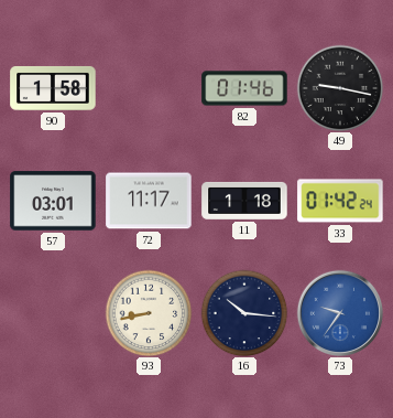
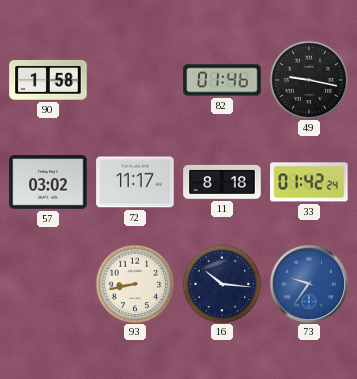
57: 03:01 -> 03:02 (48, 182)
11: 1:18 -> 8:18 (222, 182)
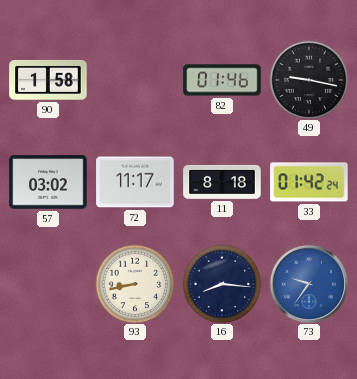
16: 10:16 -> 8:16 (222, 284)
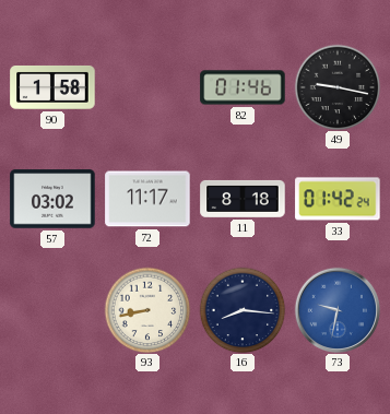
73: 9:36 -> 9:32 (336, 309)
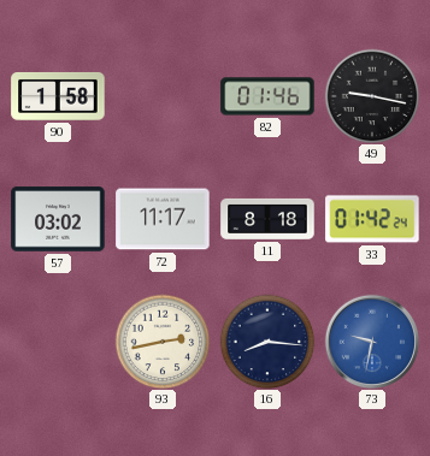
93: 8:43 -> 2:43 (163, 342)
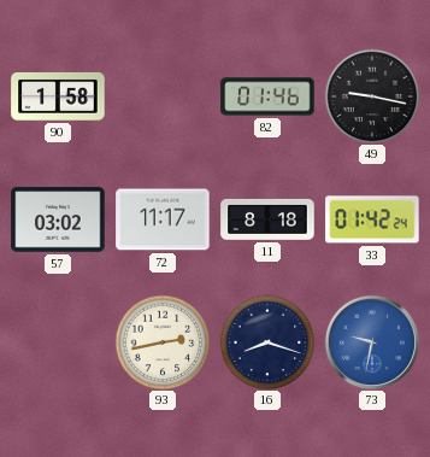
16: 8:16 -> 8:18 (267, 342)
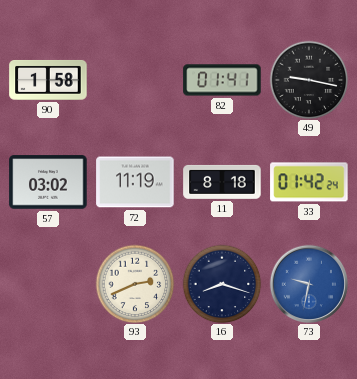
82: 01:46 -> 01:41 (222, 80)
72: 11:17 -> 11:19 (135, 182)
93: 2:43 -> 2:41 (135, 284)
